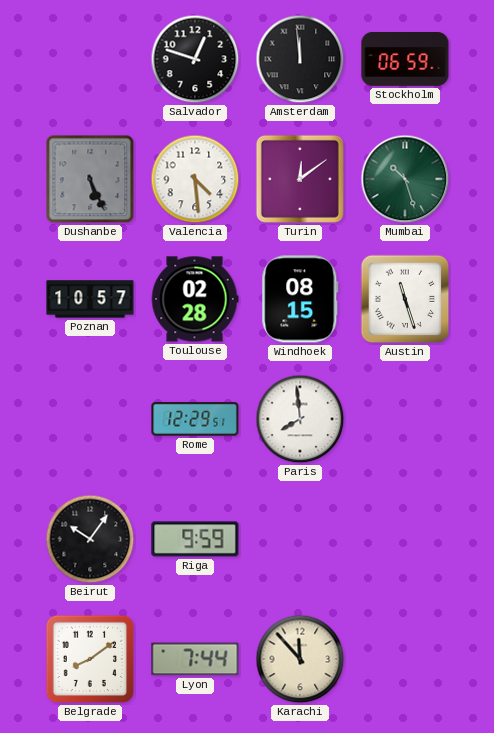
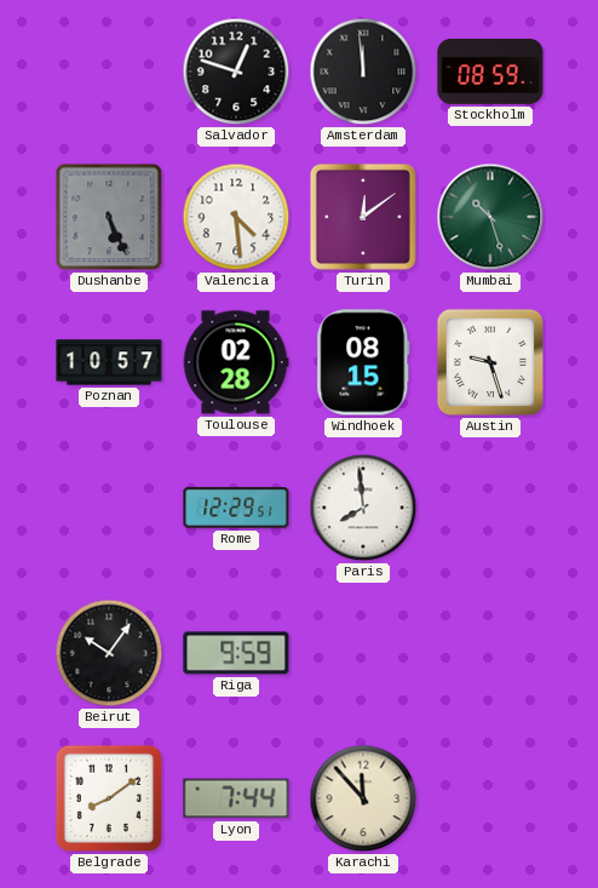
Stockholm: 06:59 -> 08:59 (490, 71)
Austin: 11:27 -> 9:27 (490, 362)
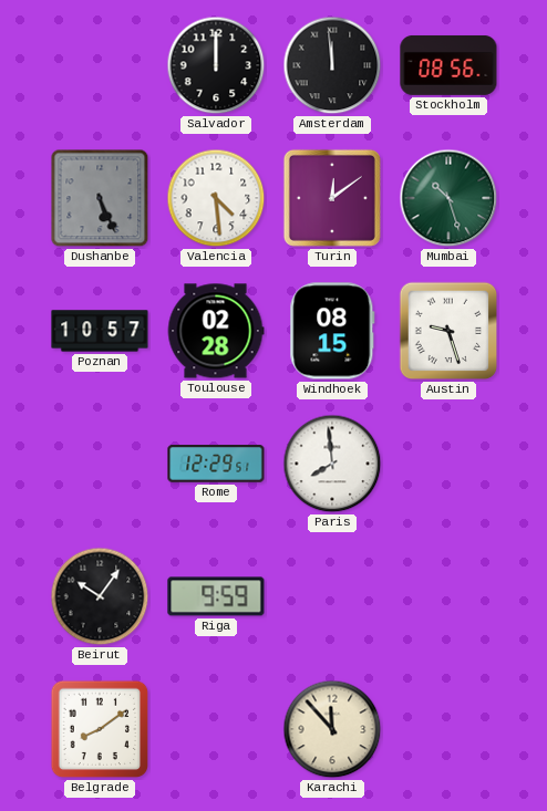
Salvador: 12:48 -> 12:00 (216, 65)
Stockholm: 08:59 -> 08:56 (448, 65)
Lyon: 7:44 -> none (236, 798)
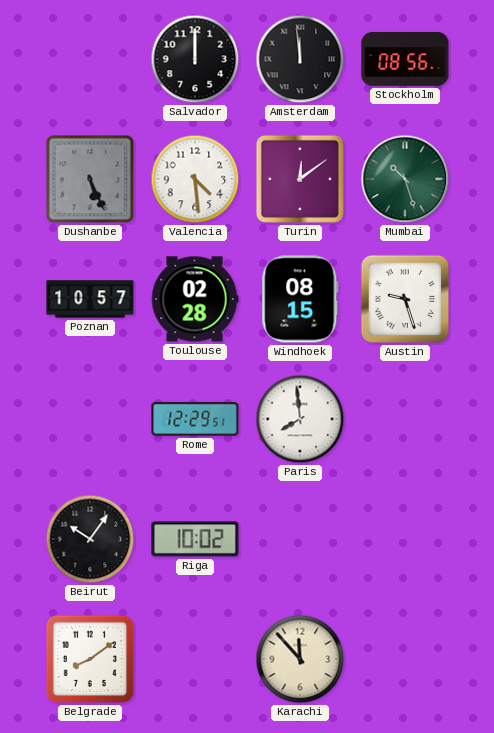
Riga: 9:59 -> 10:02 (195, 539)
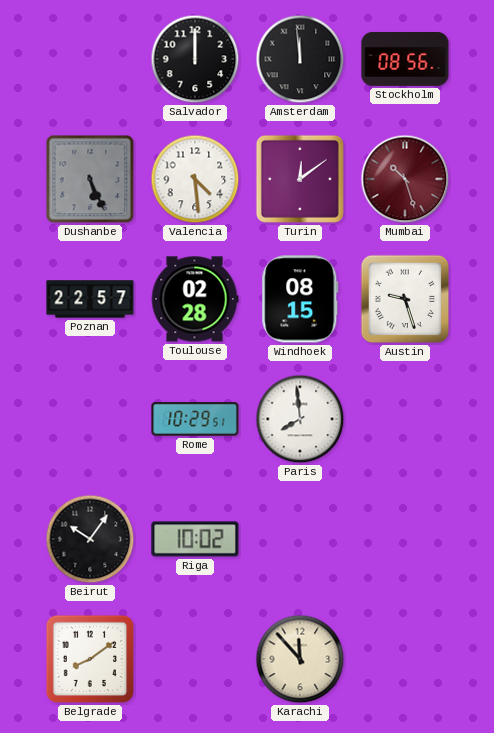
Mumbai dial: green -> burgundy (405, 179)
Poznan: 10:57 -> 22:57 (90, 299)
Rome: 12:29 -> 10:29 (195, 420)
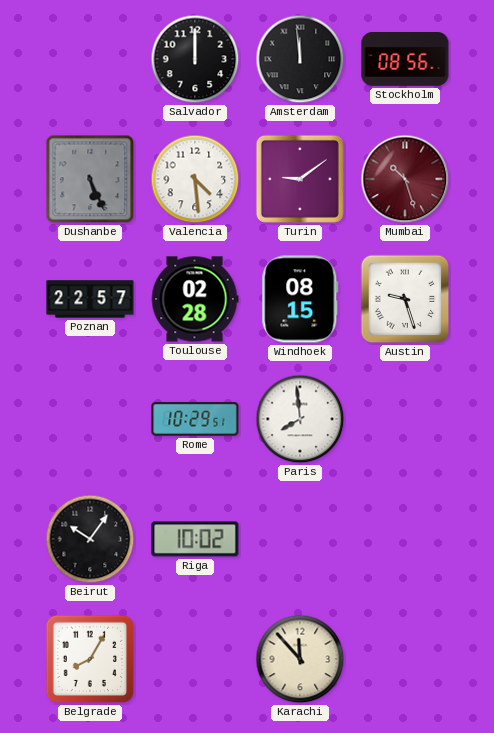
Turin: 12:09 -> 9:09 (300, 179)
Belgrade: 8:09 -> 8:05 (90, 659)
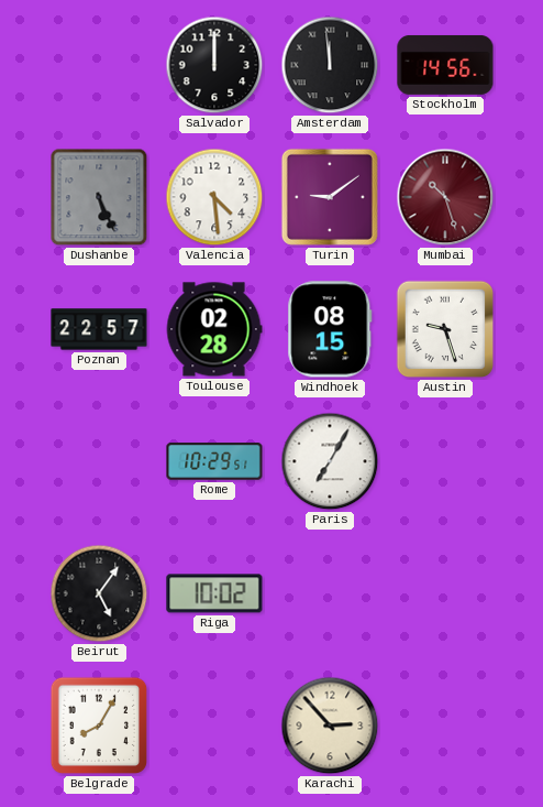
Stockholm: 08:56 -> 14:56 (445, 65)
Paris: 7:59 -> 7:05 (330, 461)
Beirut: 10:06 -> 5:06 (99, 593)
Karachi: 11:53 -> 2:53 (330, 726)
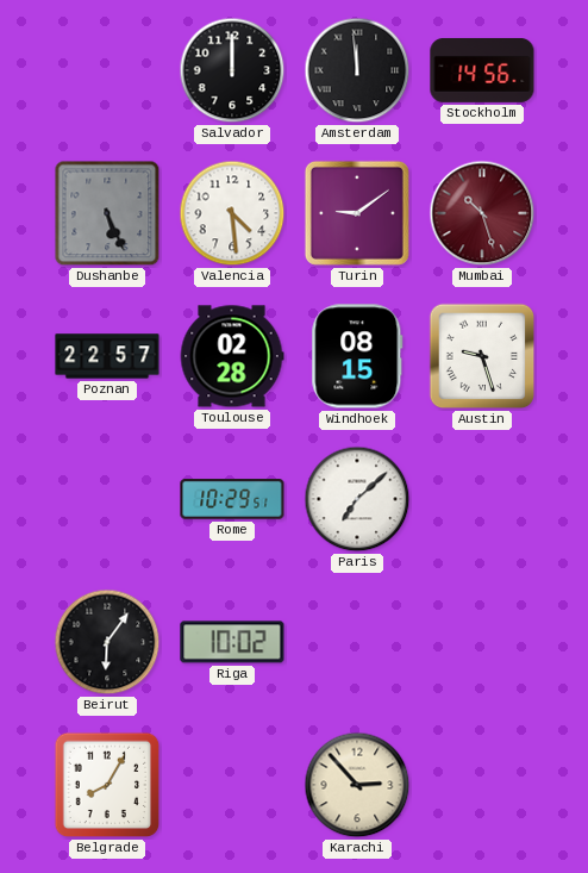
Paris: 7:05 -> 7:08 (357, 499)
Beirut: 5:06 -> 6:06 (107, 642)
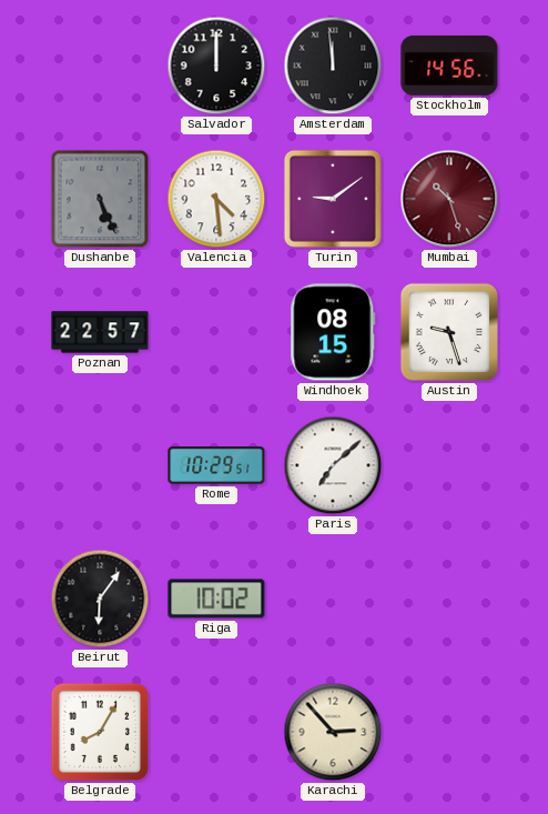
Toulouse: 02:28 -> none (232, 356)
